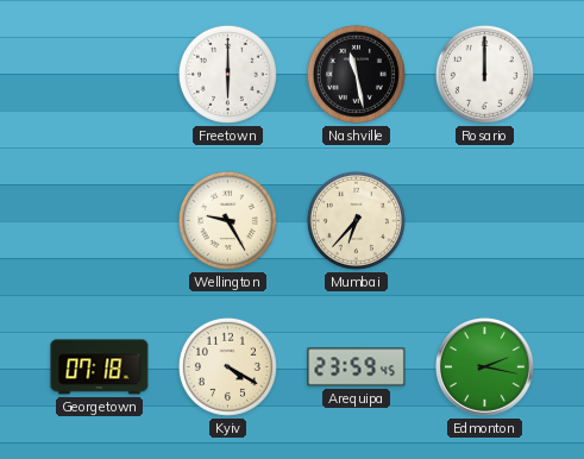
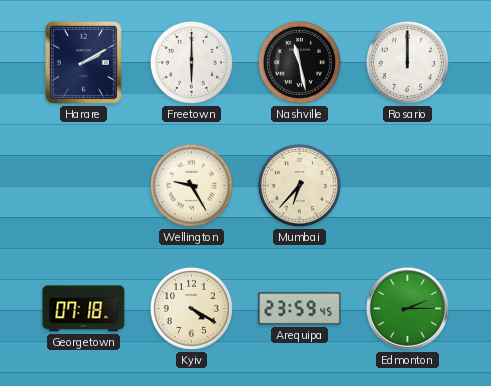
Harare: none -> 2:10 (84, 63)
Edmonton: 2:17 -> 2:15 (408, 309)
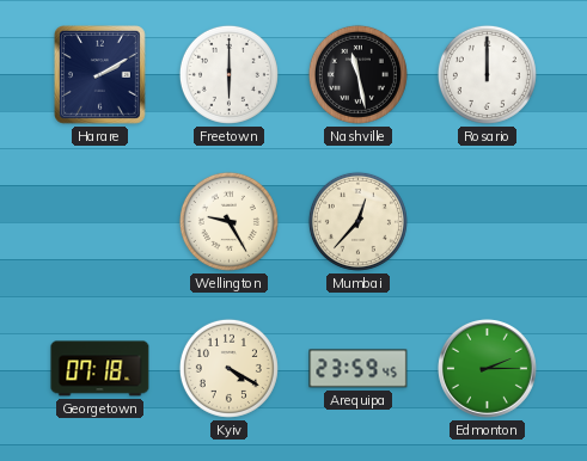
Mumbai: 6:37 -> 12:37 (357, 221)
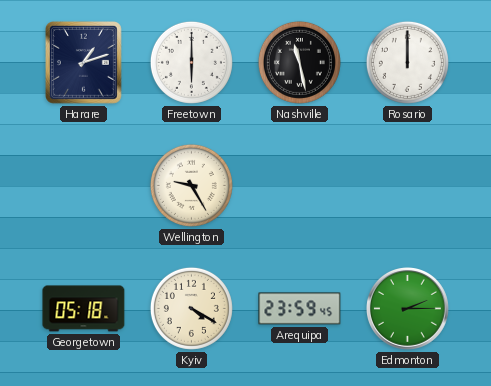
Harare: 2:10 -> 1:12 (84, 63)
Mumbai: 12:37 -> none (357, 221)
Georgetown: 07:18 -> 05:18 (84, 309)
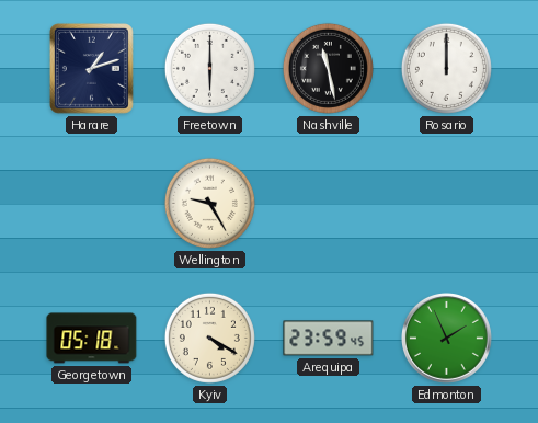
Edmonton: 2:15 -> 1:56 (447, 339)
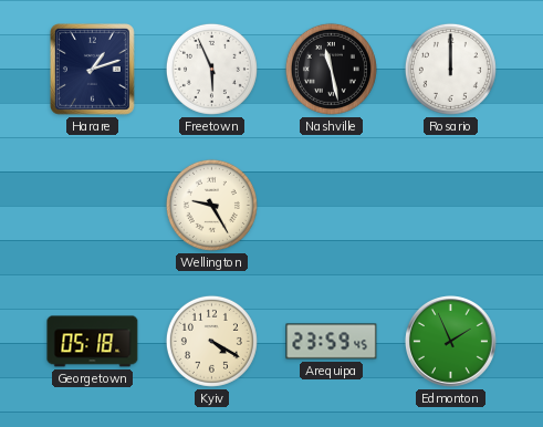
Freetown: 6:00 -> 5:56 (211, 69)
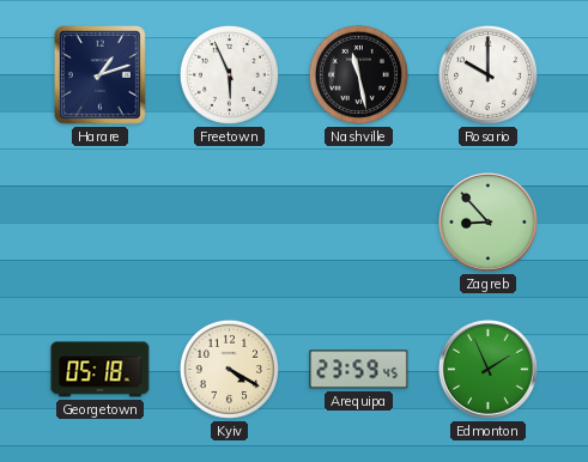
Rosario: 12:00 -> 10:00 (487, 74)
Wellington: 9:25 -> none (211, 205)
Zagreb: none -> 8:53 (489, 223)
